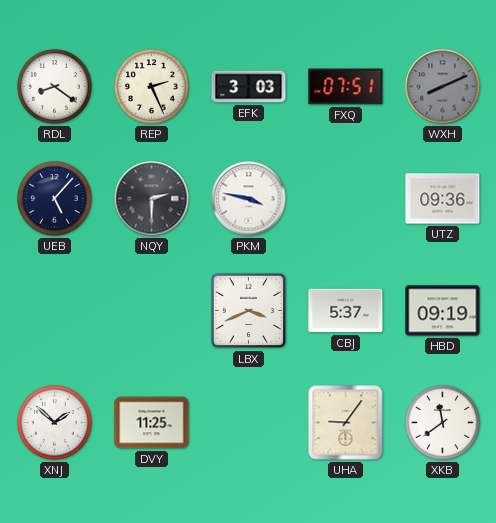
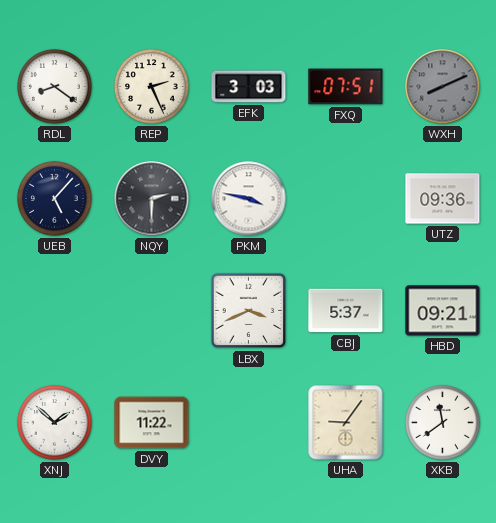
HBD: 09:19 -> 09:21 (443, 311)
DVY: 11:25 -> 11:22 (152, 423)
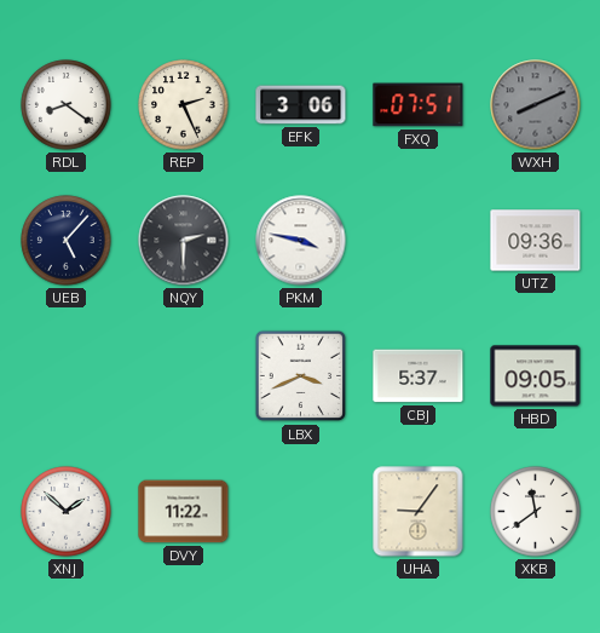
EFK: 3:03 -> 3:06 (301, 105)
HBD: 09:21 -> 09:05 (536, 376)
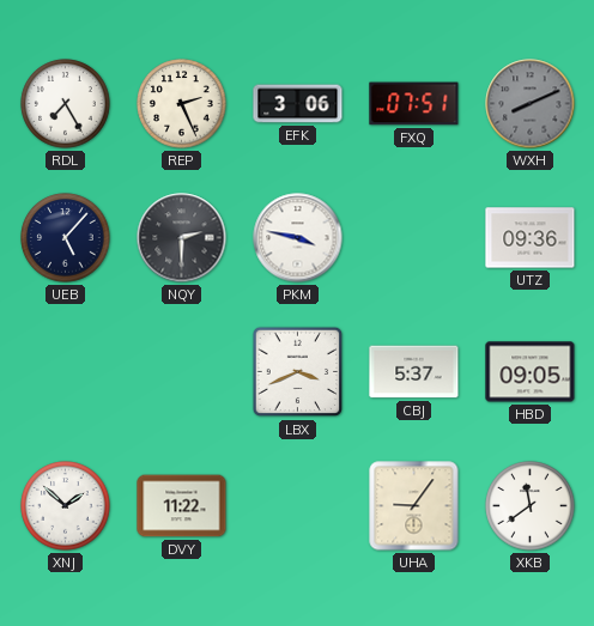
RDL: 8:21 -> 7:25 (66, 104)
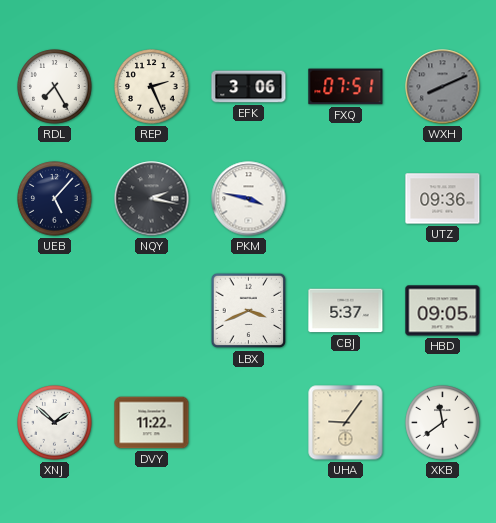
NQY: 2:30 -> 2:17 (152, 199)
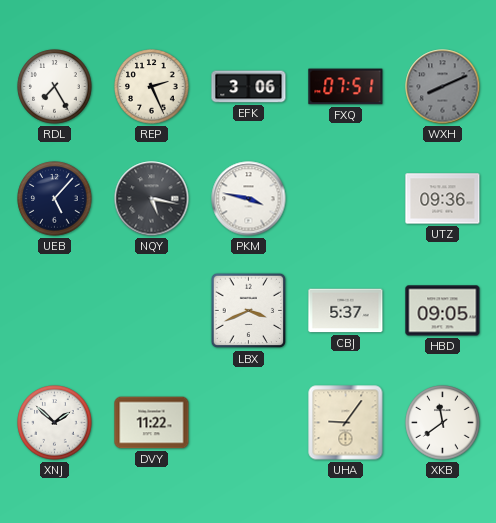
NQY: 2:17 -> 5:17 (152, 199)
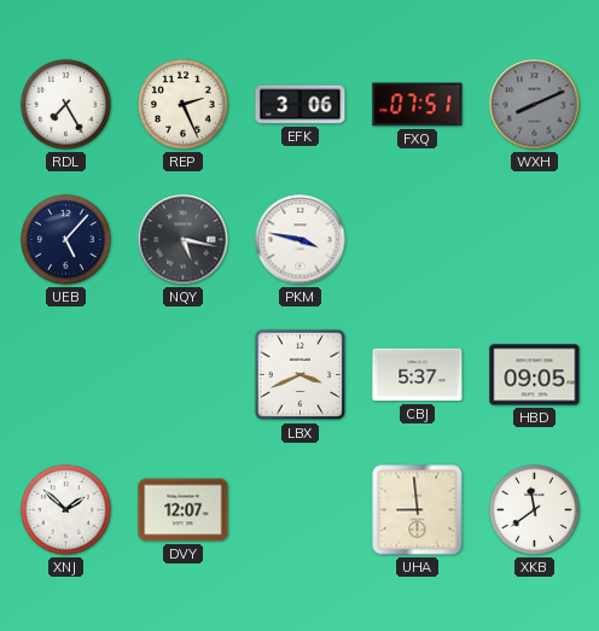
UTZ: 09:36 -> none (443, 199)
DVY: 11:22 -> 12:07 (184, 510)
UHA: 9:06 -> 8:59 (418, 510)
